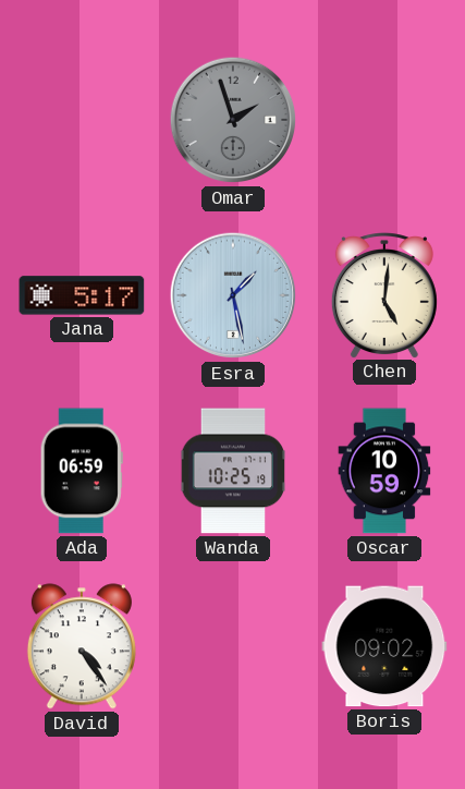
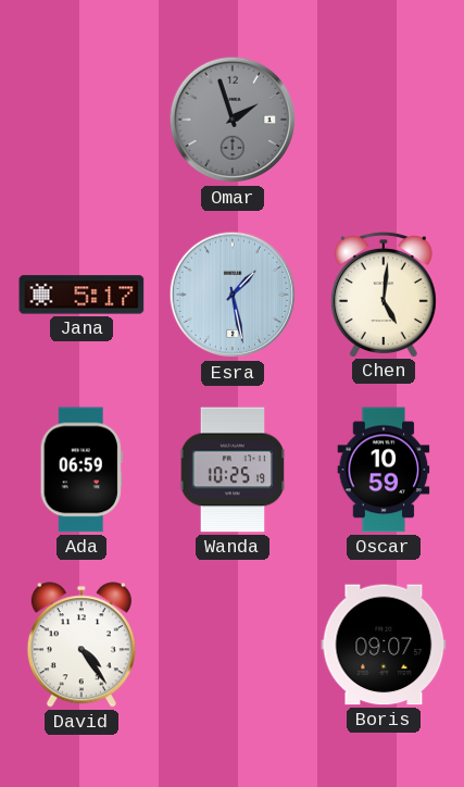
Boris: 09:02 -> 09:07 (384, 645)
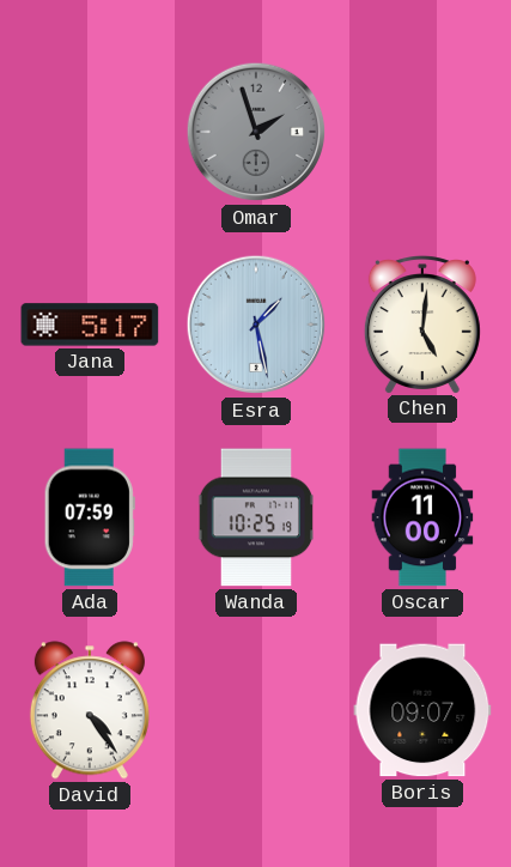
Ada: 06:59 -> 07:59 (90, 517)
Oscar: 10:59 -> 11:00 (422, 517)
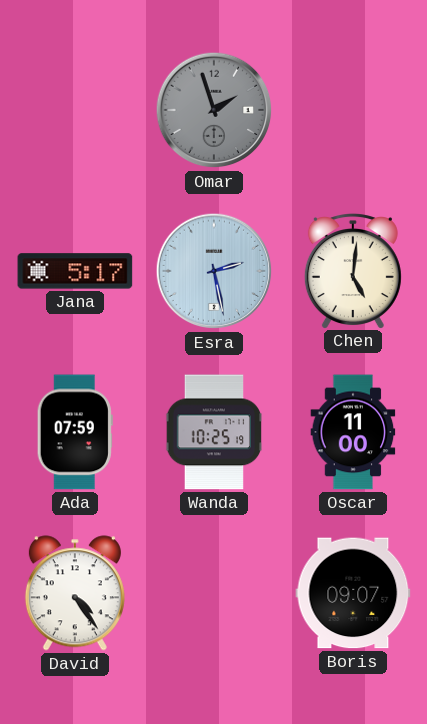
Esra: 1:28 -> 2:28 (214, 271)
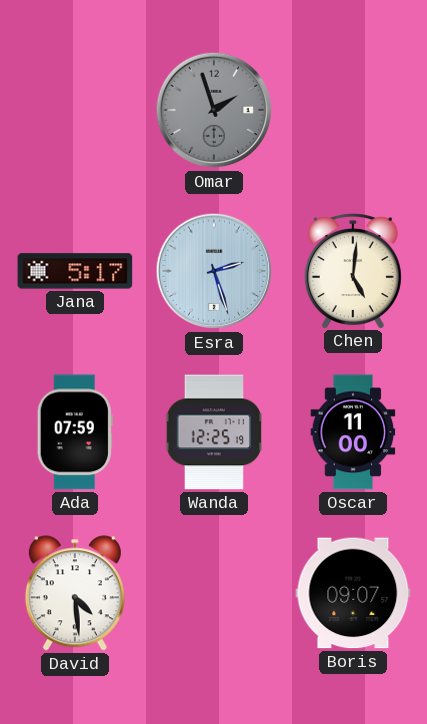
Esra: 2:28 -> 2:27 (214, 271)
Wanda: 10:25 -> 12:25 (214, 432)
David: 4:24 -> 4:29 (75, 593)
